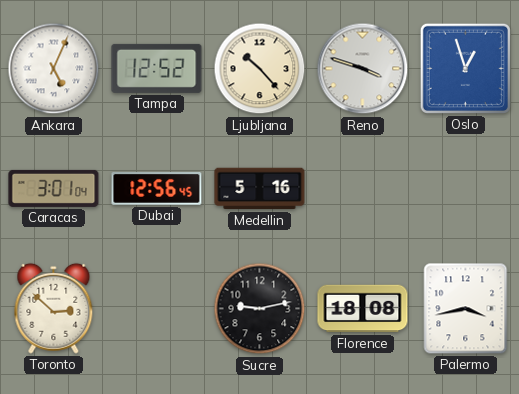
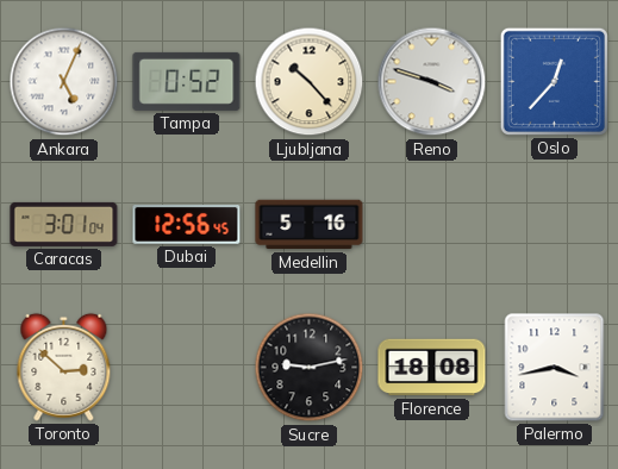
Tampa: 12:52 -> 0:52 (187, 81)
Oslo: 12:57 -> 12:37 (554, 81)
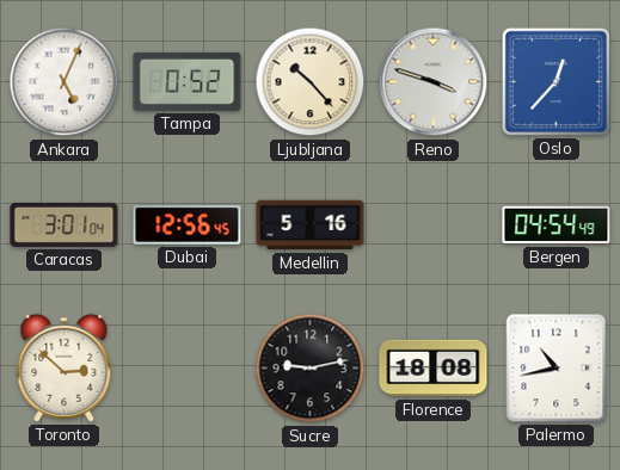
Bergen: none -> 04:54 (557, 225)
Palermo: 3:43 -> 10:43 (557, 369)
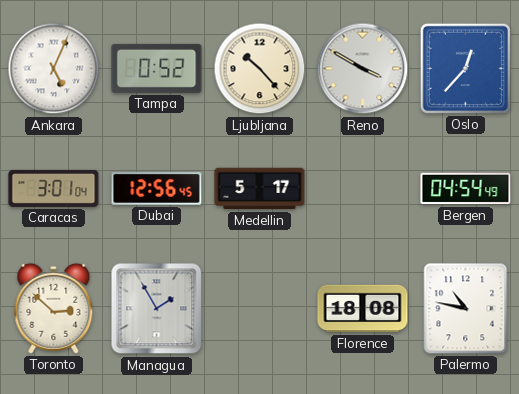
Reno: 3:48 -> 3:50 (363, 69)
Medellin: 5:16 -> 5:17 (260, 189)
Managua: none -> 1:55 (157, 309)
Sucre: 9:13 -> none (311, 369)
Palermo: 10:43 -> 10:47 (466, 309)
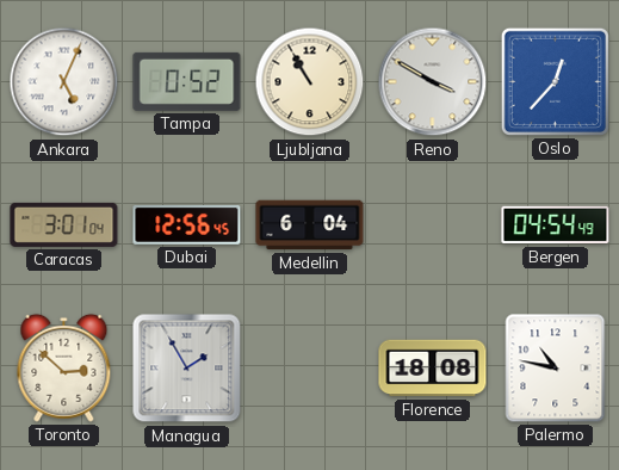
Ljubljana: 10:23 -> 10:55 (310, 82)
Medellin: 5:17 -> 6:04 (310, 225)
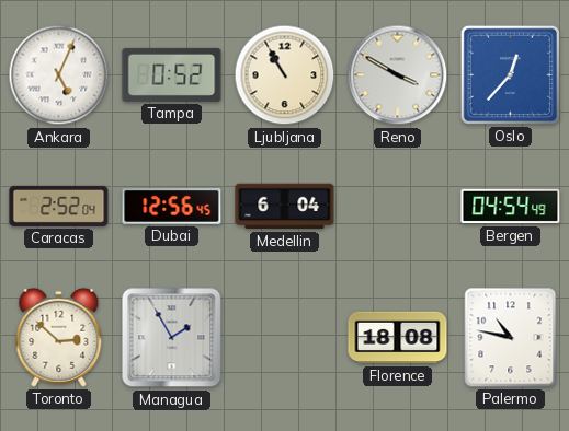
Caracas: 3:01 -> 2:52 (59, 206)
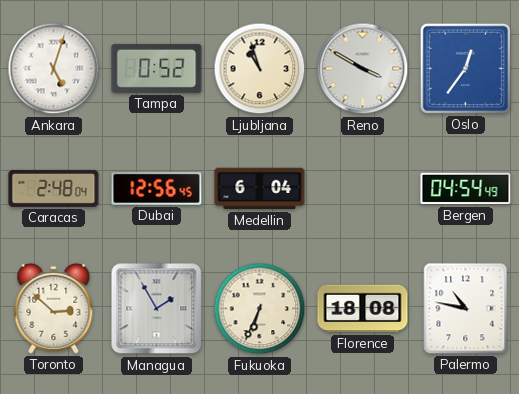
Ankara: 5:04 -> 5:03 (54, 69)
Ljubljana: 10:55 -> 10:57 (260, 69)
Oslo: 12:37 -> 12:36 (465, 68)
Caracas: 2:52 -> 2:48 (54, 188)
Fukuoka: none -> 6:34 (260, 309)
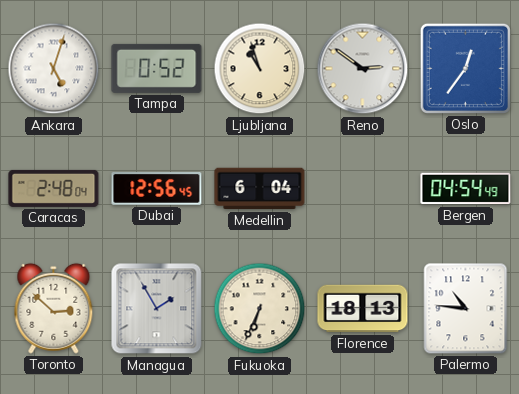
Reno: 3:50 -> 2:51 (363, 69)
Florence: 18:08 -> 18:13 (363, 309)
Palermo: 10:47 -> 10:46 (466, 309)
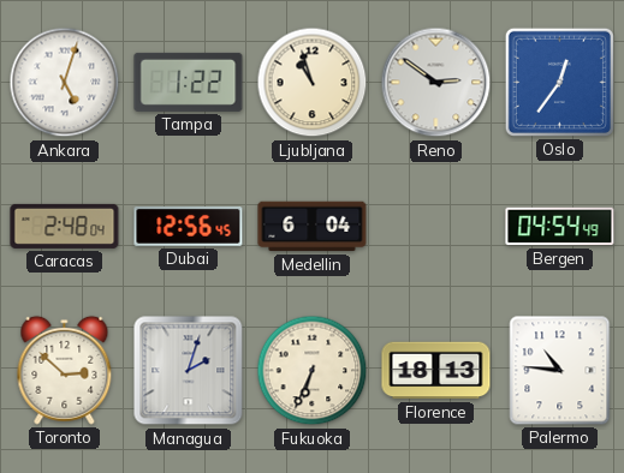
Tampa: 0:52 -> 1:22 (189, 82)
Managua: 1:55 -> 2:03 (189, 371)
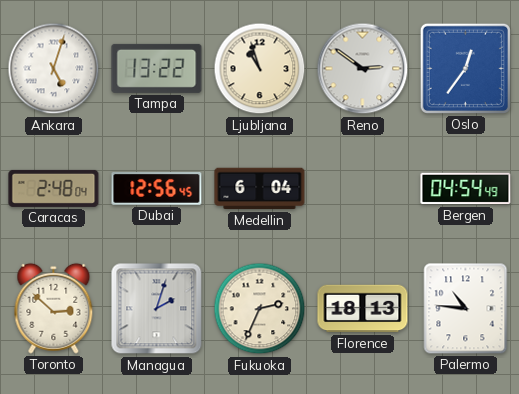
Tampa: 1:22 -> 13:22 (157, 68)
Fukuoka: 6:34 -> 2:34 (260, 309)
